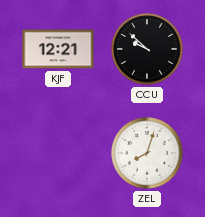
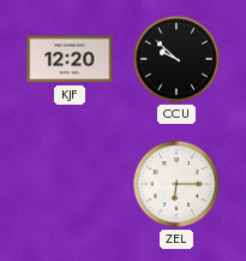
KJF: 12:21 -> 12:20 (70, 59)
ZEL: 8:03 -> 6:15 (176, 184)
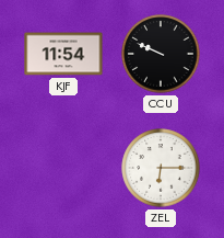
KJF: 12:20 -> 11:54 (63, 54)
CCU: 9:52 -> 9:49 (161, 54)
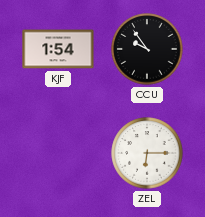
KJF: 11:54 -> 1:54 (58, 49)
CCU: 9:49 -> 9:54 (147, 49)
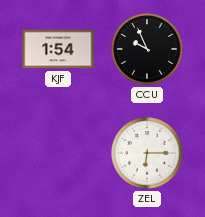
CCU: 9:54 -> 9:56 (147, 49)
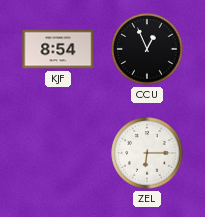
KJF: 1:54 -> 8:54 (58, 49)
CCU: 9:56 -> 12:56 (147, 49)
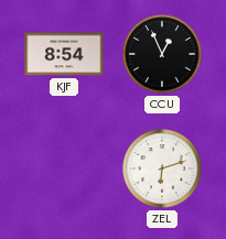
ZEL: 6:15 -> 6:12 (162, 169)
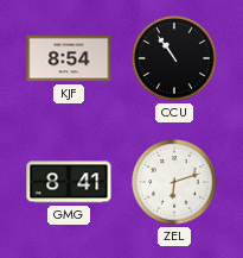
CCU: 12:56 -> 10:54 (174, 58)
GMG: none -> 8:41 (69, 182)
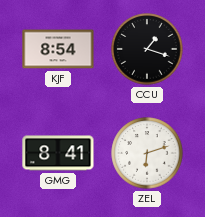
CCU: 10:54 -> 1:18 (147, 49)
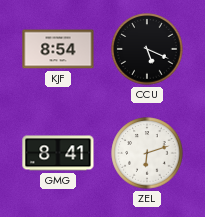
CCU: 1:18 -> 5:19 (147, 49)
